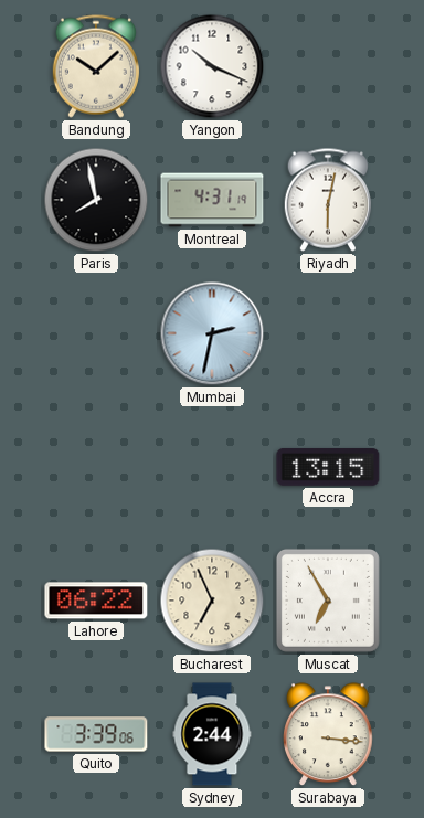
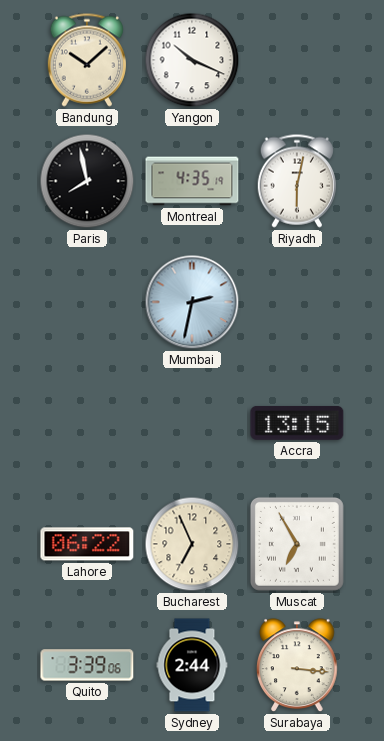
Montreal: 4:31 -> 4:35 (192, 181)
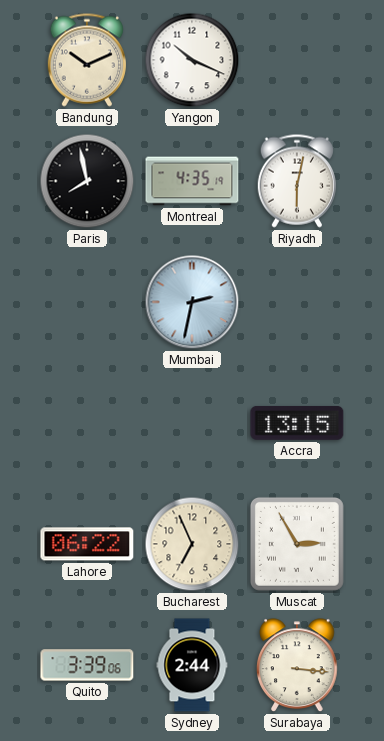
Bandung: 10:08 -> 10:11 (87, 60)
Muscat: 6:55 -> 2:55 (297, 544)
